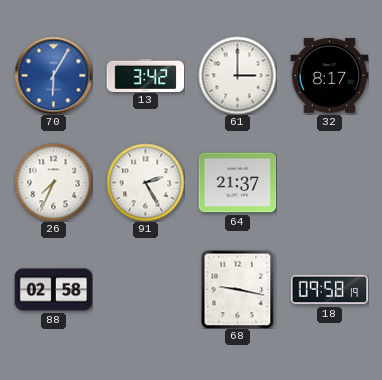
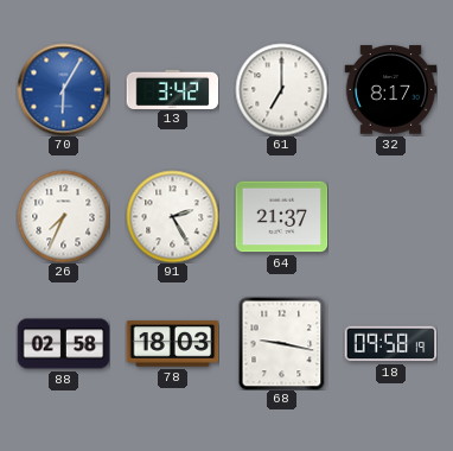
61: 3:00 -> 7:00 (281, 89)
78: none -> 18:03 (172, 344)
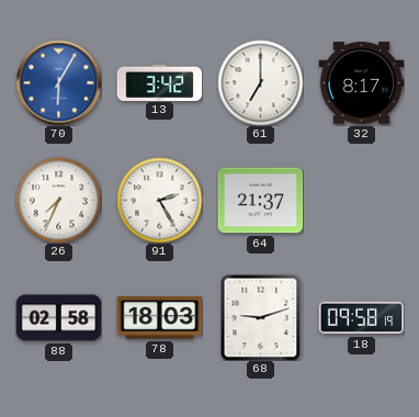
68: 9:17 -> 9:12 (261, 317)
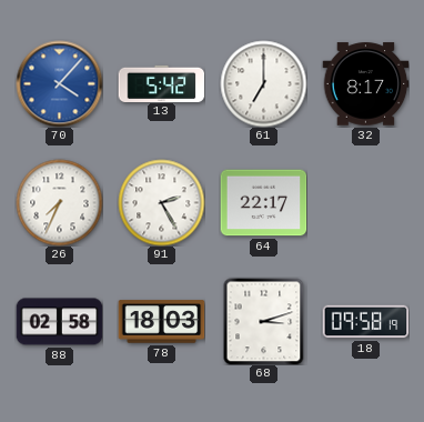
70: 6:05 -> 4:07 (59, 83)
13: 3:42 -> 5:42 (161, 83)
64: 21:37 -> 22:17 (263, 203)
68: 9:12 -> 3:12 (264, 321)
